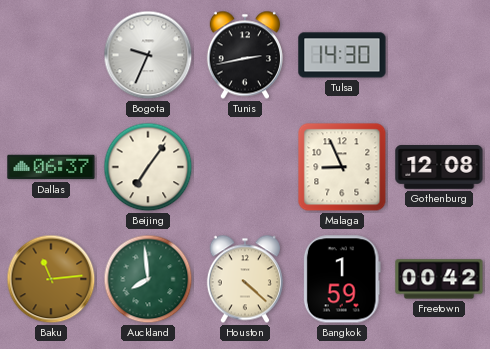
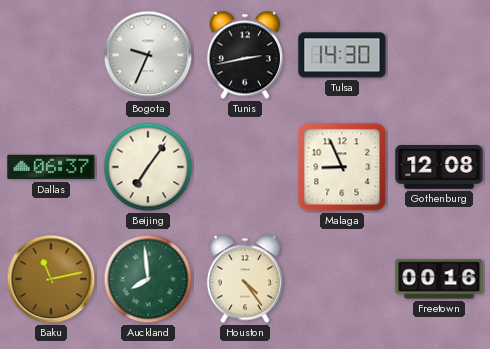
Baku: 11:14 -> 11:13 (51, 279)
Houston: 4:22 -> 4:24 (245, 279)
Bangkok: 1:59 -> none (342, 279)
Freetown: 00:42 -> 00:16 (439, 279)
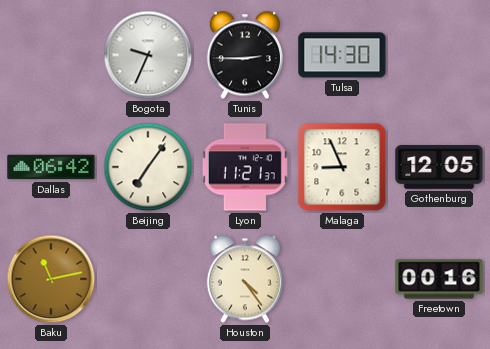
Tunis: 2:43 -> 2:45 (245, 55)
Dallas: 06:37 -> 06:42 (51, 167)
Lyon: none -> 11:21 (245, 167)
Gothenburg: 12:08 -> 12:05 (439, 168)
Auckland: 7:59 -> none (148, 279)
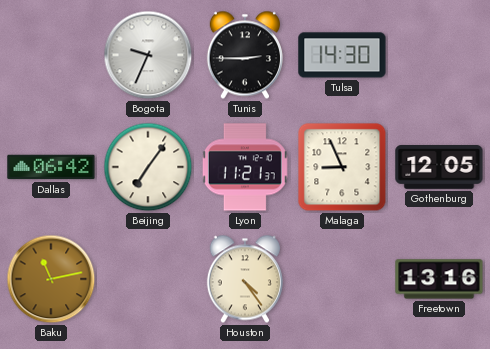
Freetown: 00:16 -> 13:16 (439, 279)
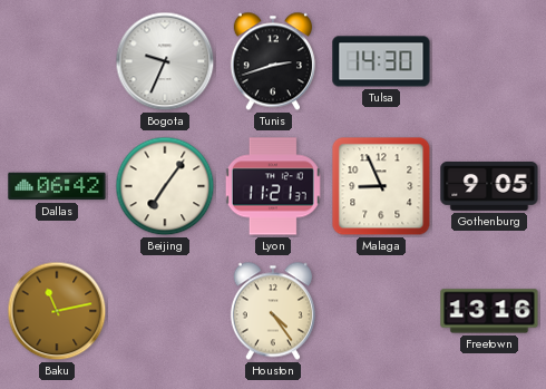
Tunis: 2:45 -> 2:42 (273, 61)
Gothenburg: 12:05 -> 9:05 (489, 187)
